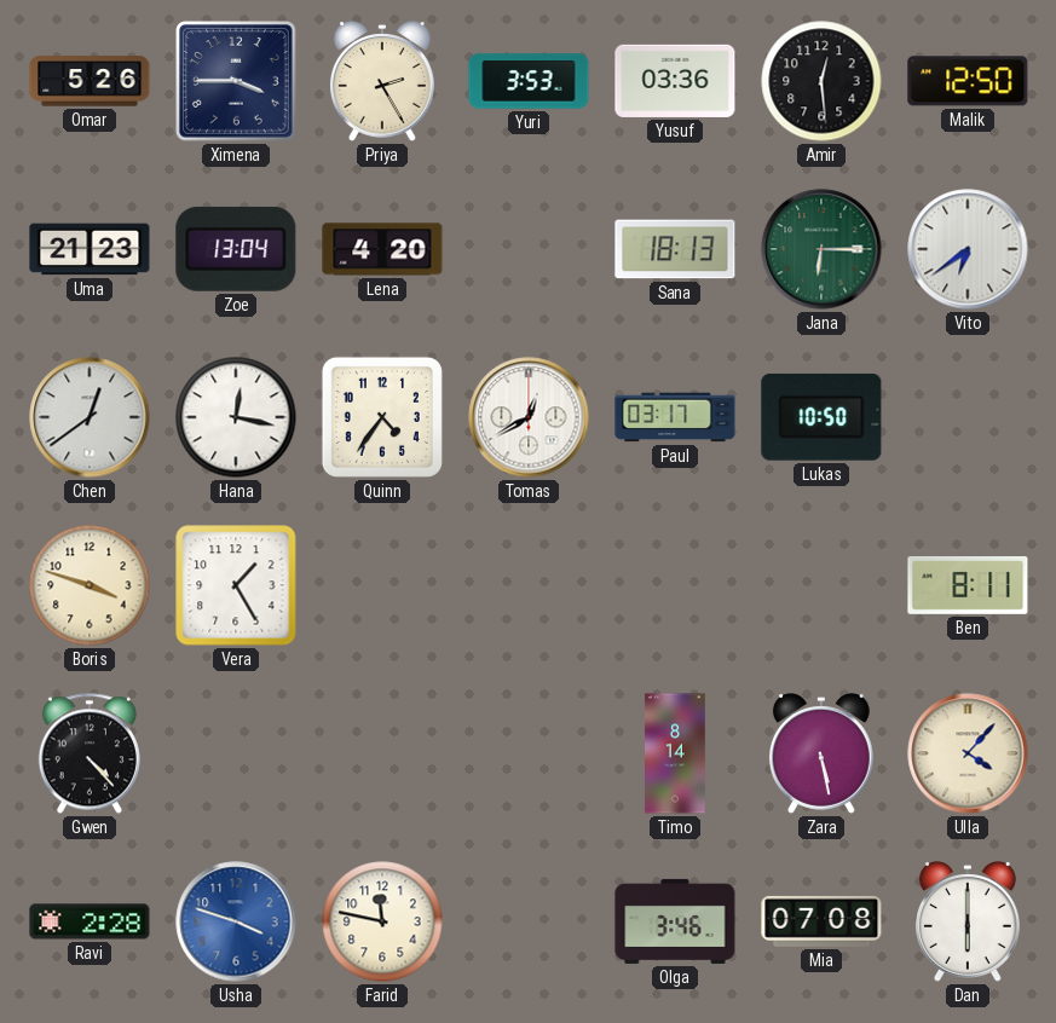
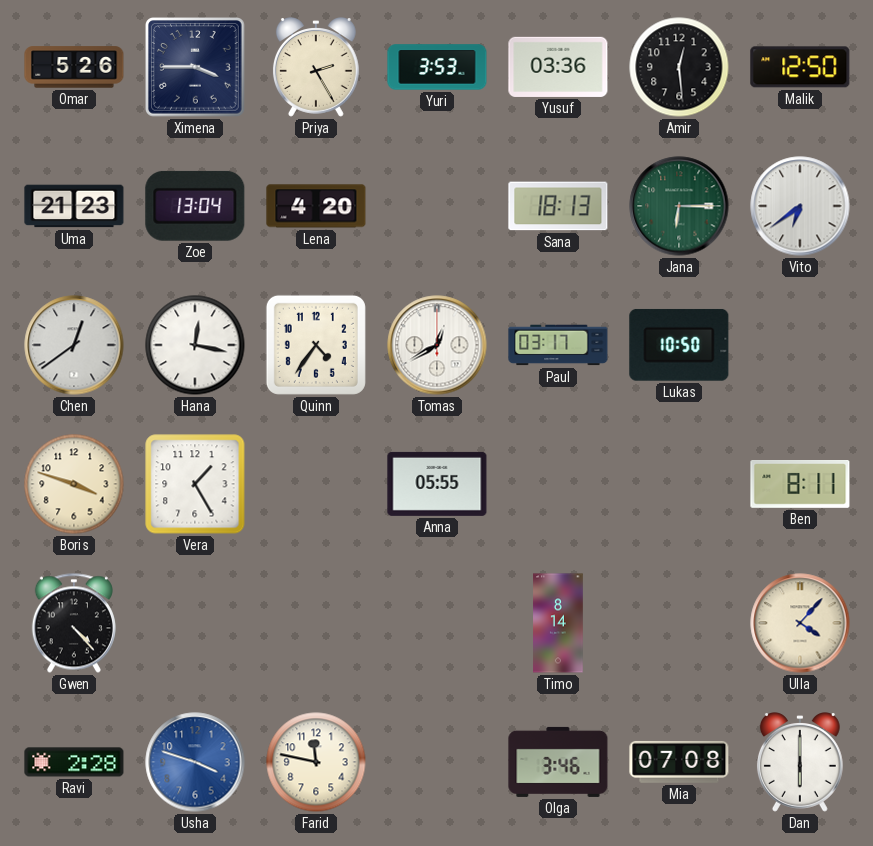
Anna: none -> 05:55 (437, 484)
Zara: 5:28 -> none (821, 753)
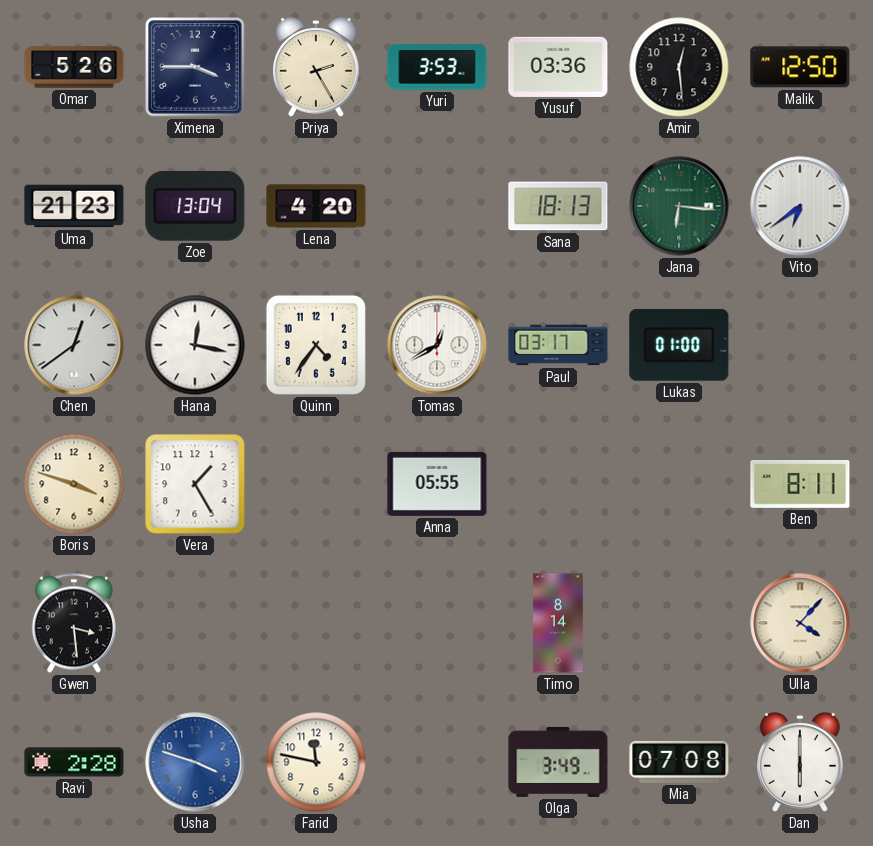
Jana: 6:15 -> 6:16 (679, 206)
Lukas: 10:50 -> 01:00 (679, 345)
Gwen: 4:23 -> 3:29 (74, 623)
Olga: 3:46 -> 3:49 (558, 762)
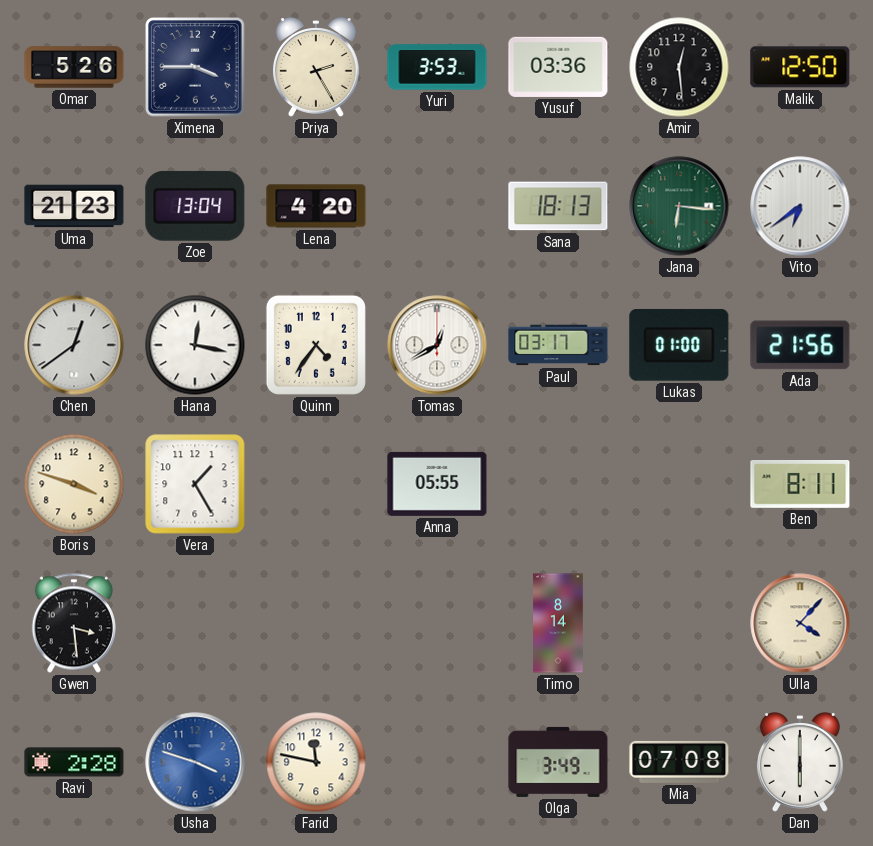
Ada: none -> 21:56 (800, 345)
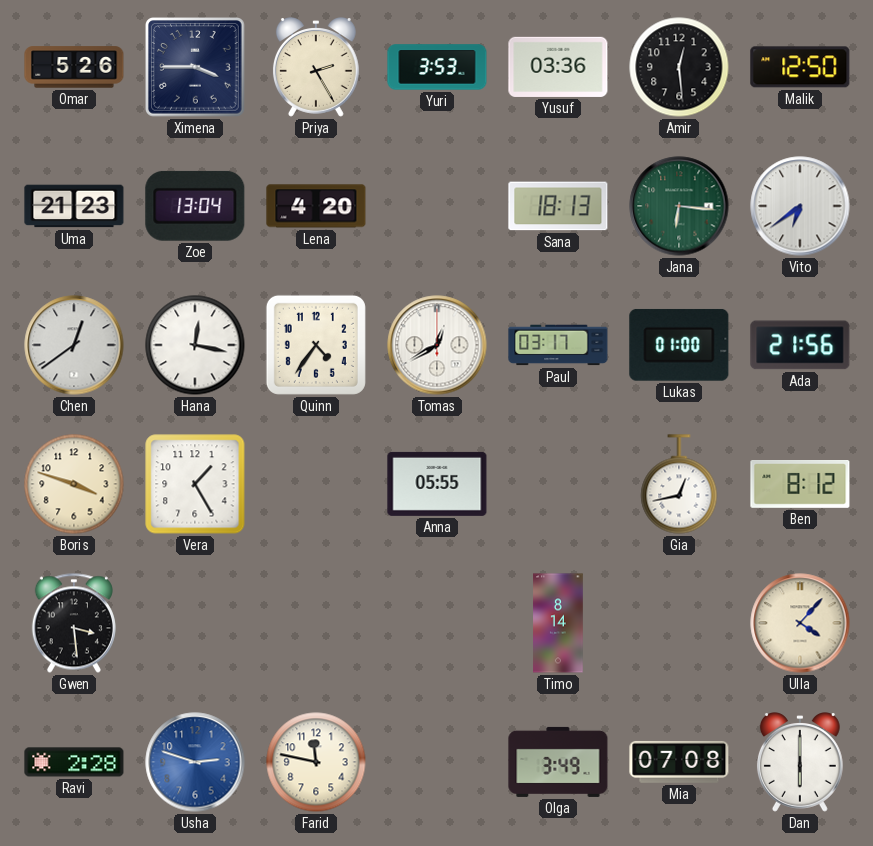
Gia: none -> 12:43 (679, 484)
Ben: 8:11 -> 8:12 (800, 485)
Usha: 3:48 -> 2:48 (195, 762)
